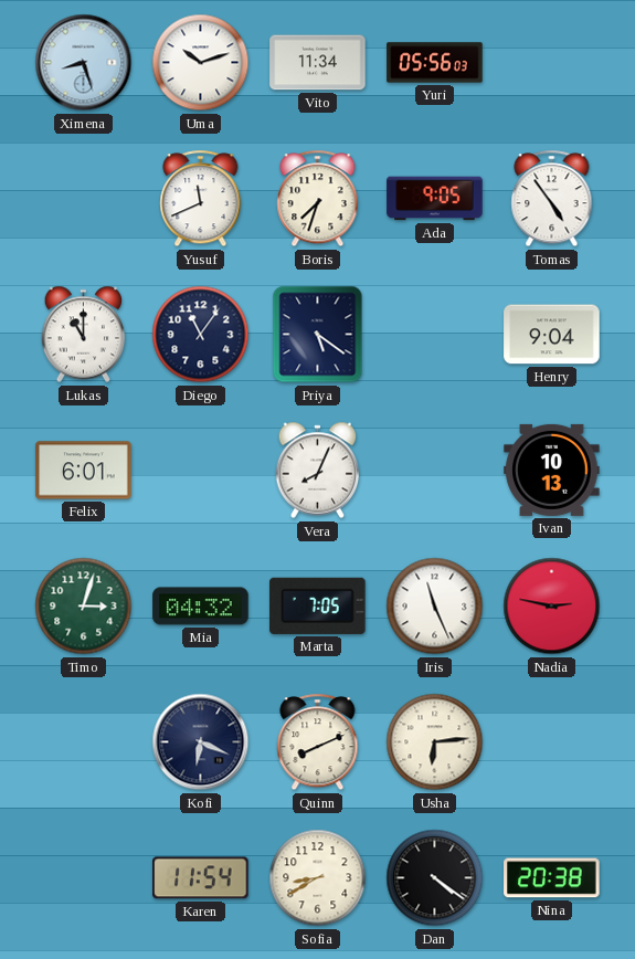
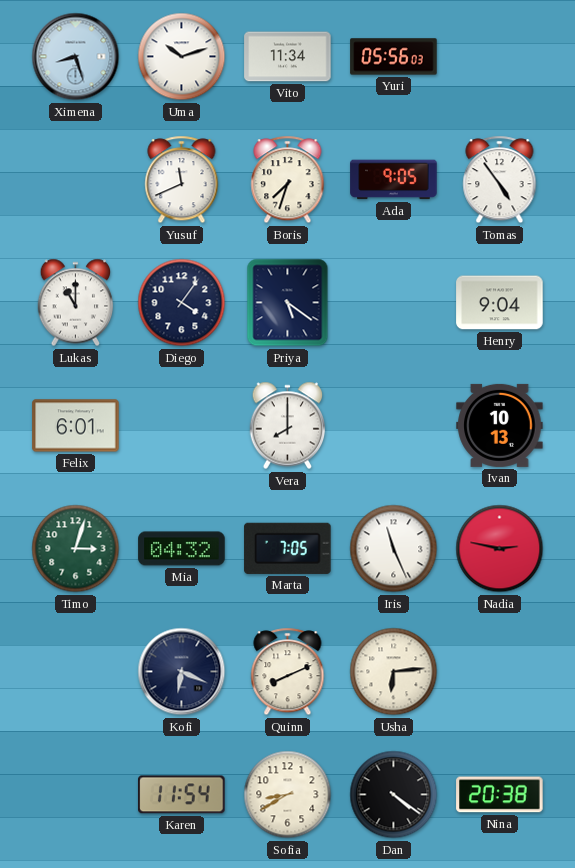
Diego: 11:06 -> 4:06 (182, 303)
Vera: 8:04 -> 8:00 (288, 426)
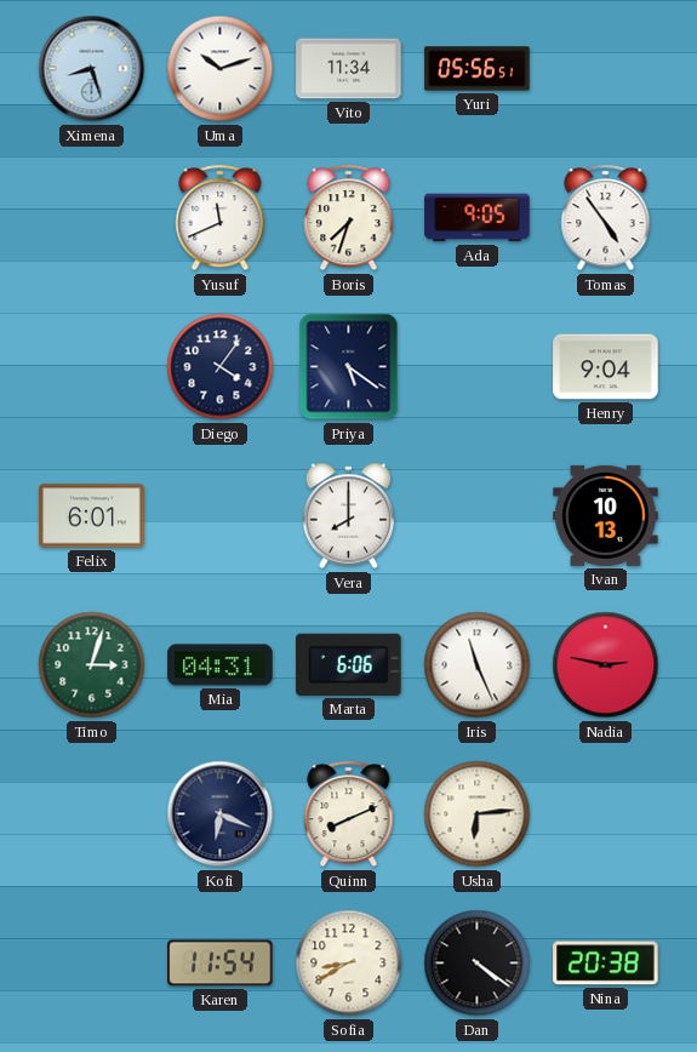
Yuri: 05:56:03 -> 05:56:51 (478, 69)
Lukas: 11:00 -> none (76, 303)
Mia: 04:32 -> 04:31 (221, 665)
Marta: 7:05 -> 6:06 (349, 664)
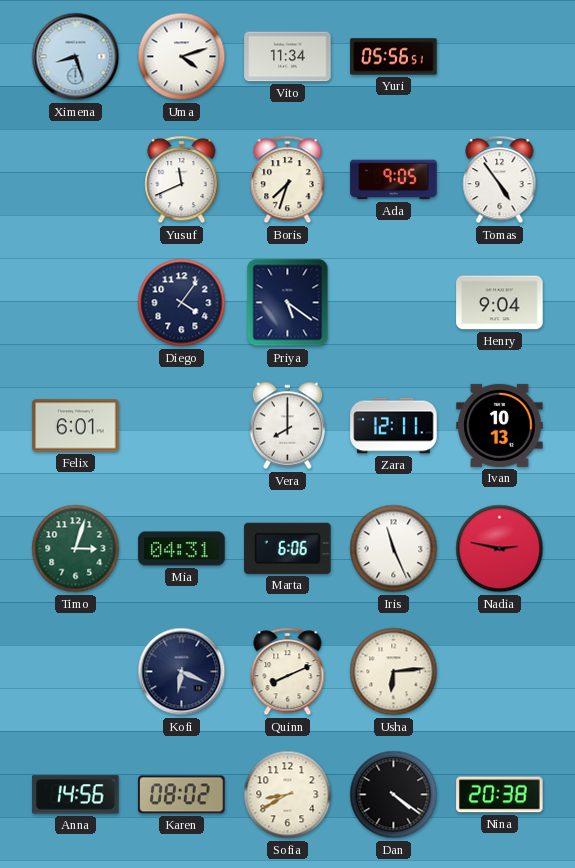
Uma: 10:12 -> 4:12 (182, 57)
Zara: none -> 12:11 (394, 426)
Anna: none -> 14:56 (76, 795)
Karen: 11:54 -> 08:02 (182, 795)
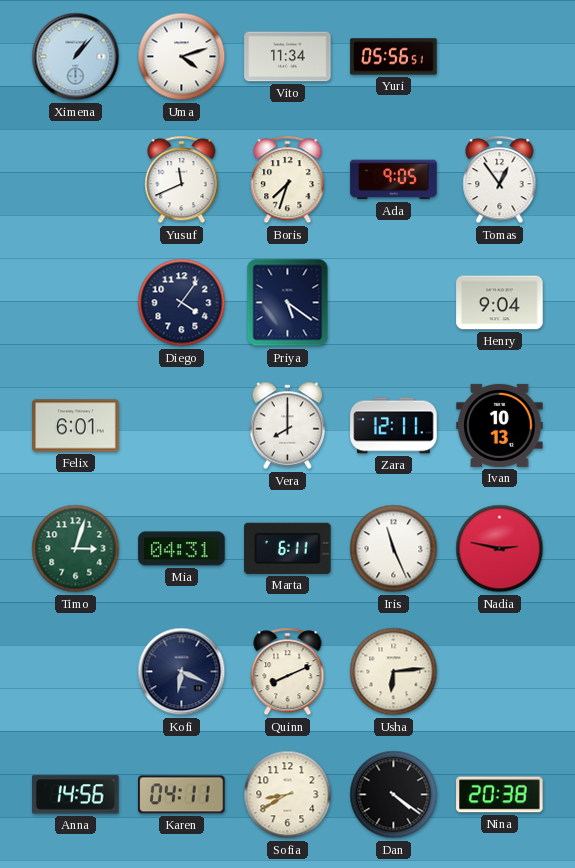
Ximena: 8:27 -> 1:07 (76, 57)
Tomas: 4:54 -> 12:54 (500, 180)
Marta: 6:06 -> 6:11 (288, 548)
Karen: 08:02 -> 04:11 (182, 795)
